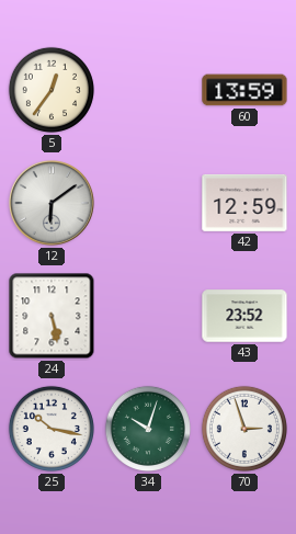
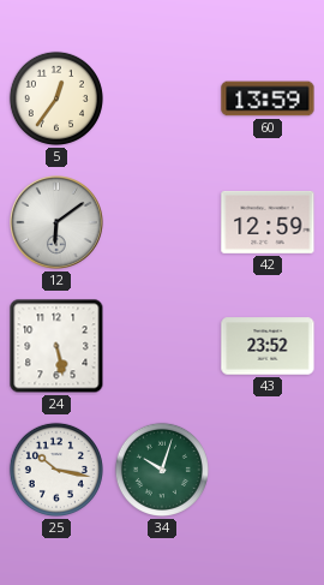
70: 2:57 -> none (244, 429)
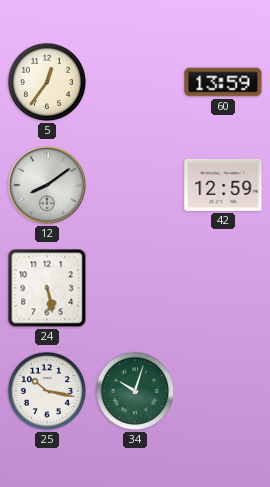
12: 6:09 -> 8:09 (48, 186)
43: 23:52 -> none (268, 346)
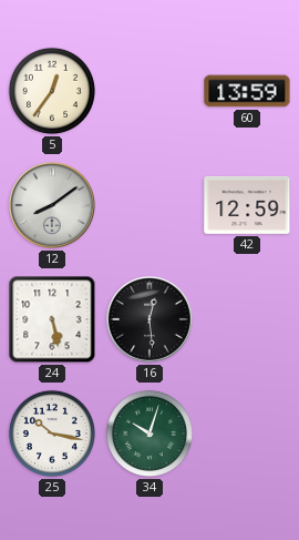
16: none -> 12:29 (151, 320)
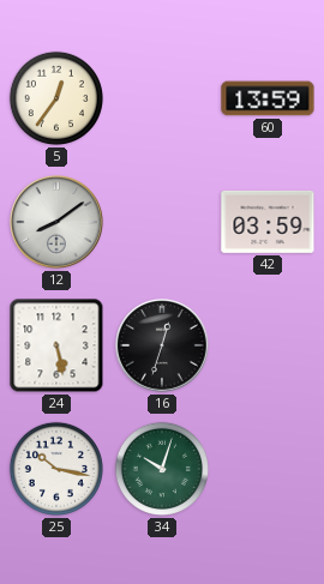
42: 12:59 -> 03:59 (268, 222)
16: 12:29 -> 12:33 (163, 347)
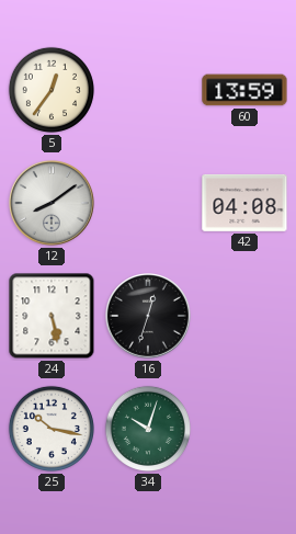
42: 03:59 -> 04:08 (244, 203)
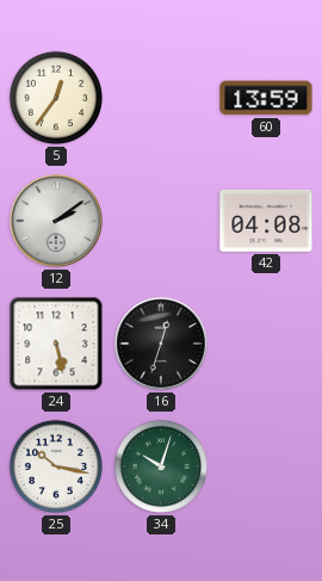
12: 8:09 -> 2:09 (57, 222)
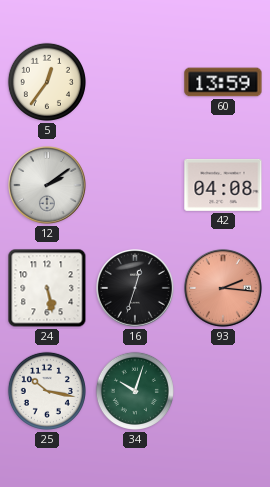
93: none -> 2:16 (224, 289)
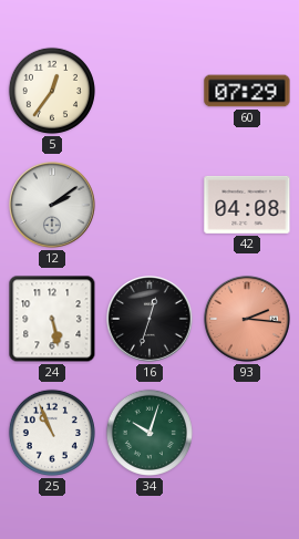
60: 13:59 -> 07:29 (247, 91)
25: 10:17 -> 10:56 (52, 433)
